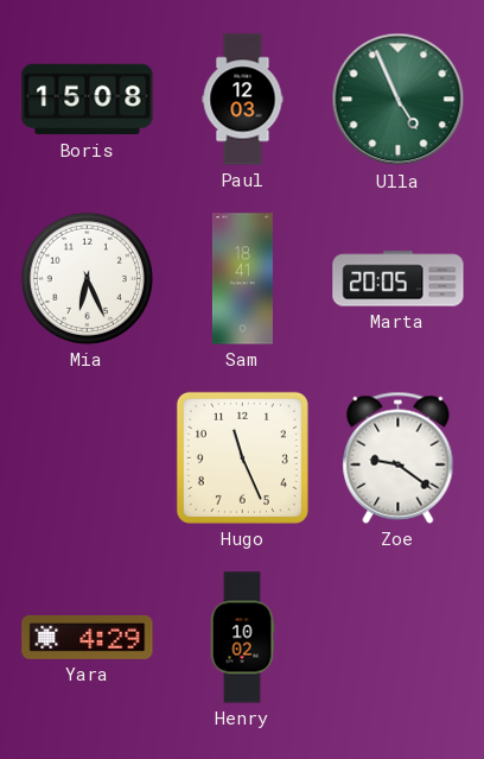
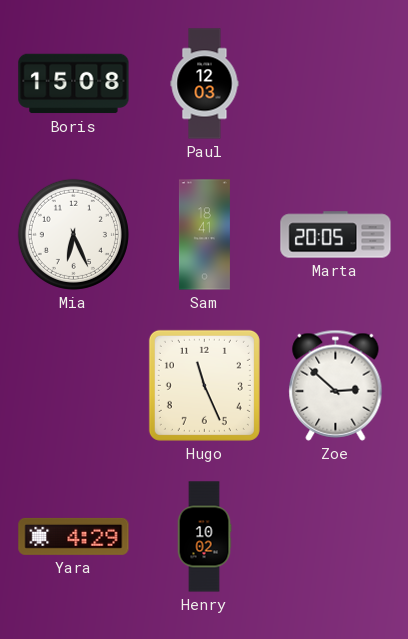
Ulla: 4:56 -> none (399, 100)
Zoe: 9:21 -> 2:52 (336, 385)
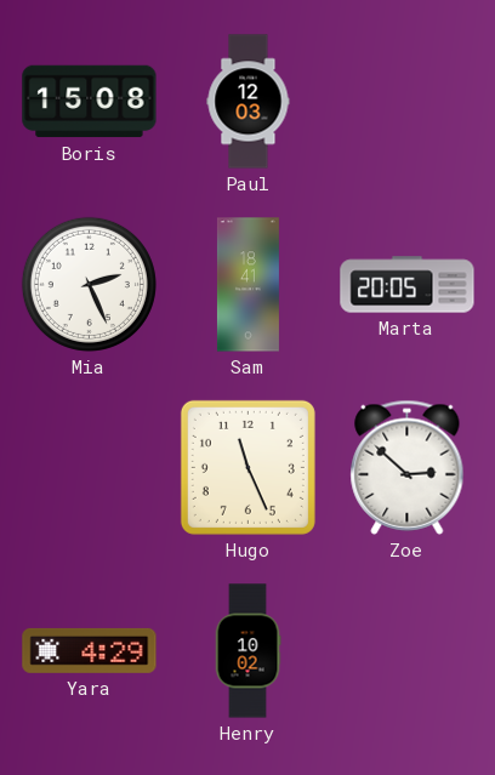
Mia: 6:26 -> 2:26 (89, 284)
